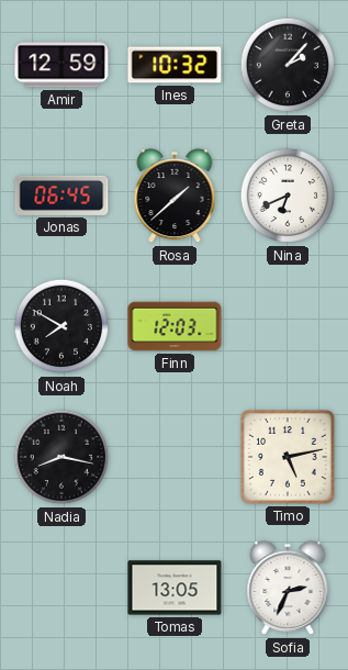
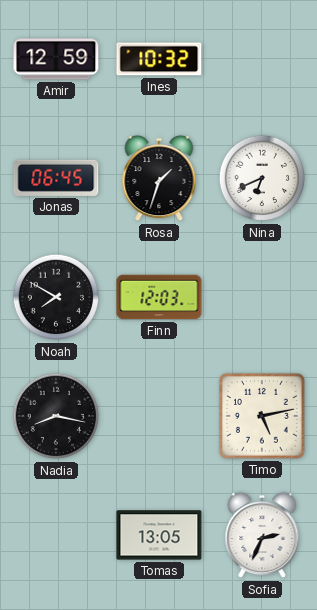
Greta: 2:07 -> none (288, 65)
Rosa: 1:38 -> 1:33 (159, 178)
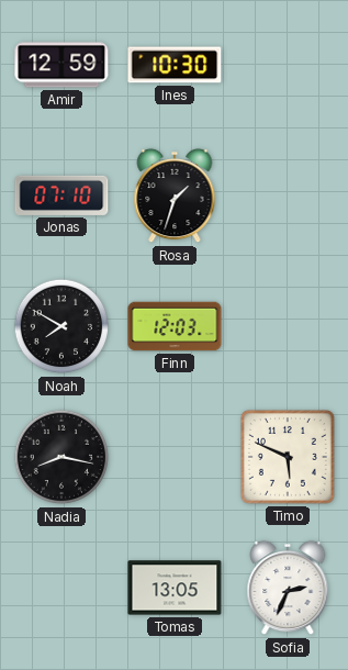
Ines: 10:32 -> 10:30 (175, 65)
Jonas: 06:45 -> 07:10 (61, 196)
Nina: 6:41 -> none (262, 178)
Timo: 5:13 -> 5:49 (288, 457)
